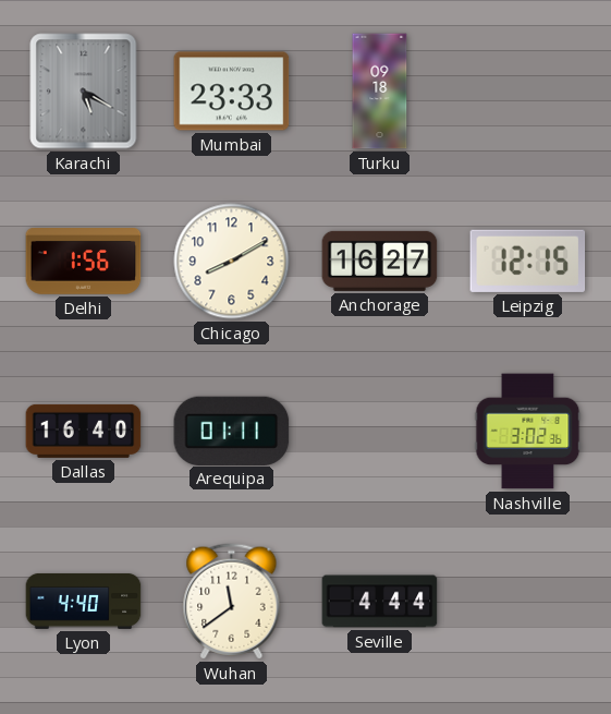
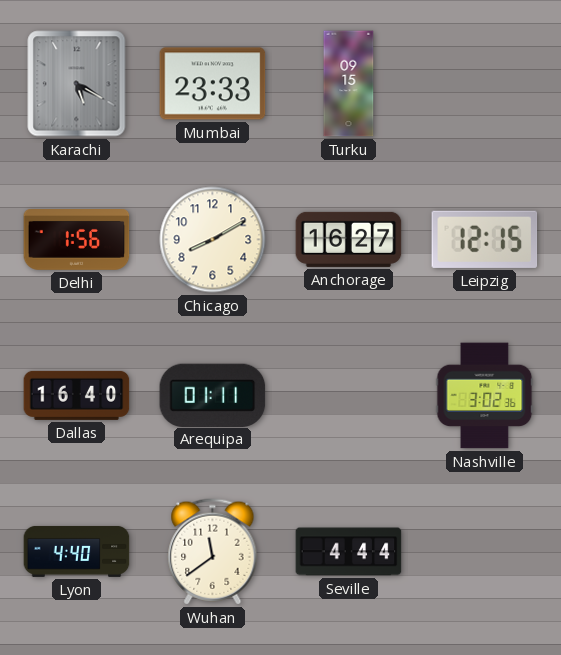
Turku: 09:18 -> 09:15 (349, 84)
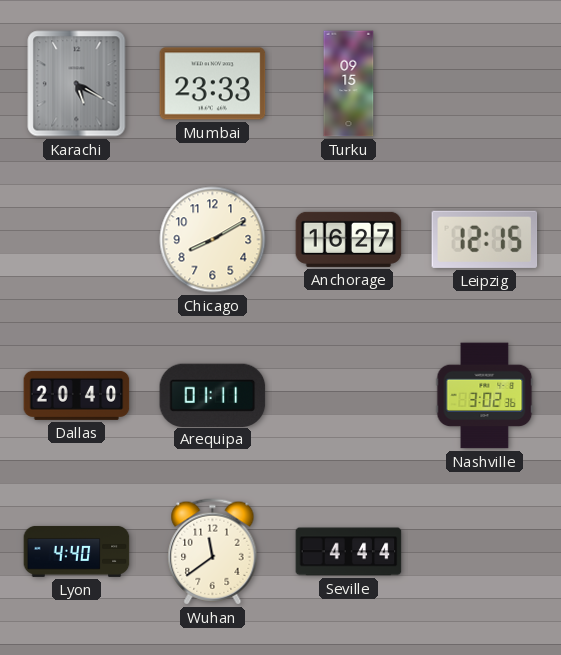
Delhi: 1:56 -> none (77, 240)
Dallas: 16:40 -> 20:40 (77, 395)
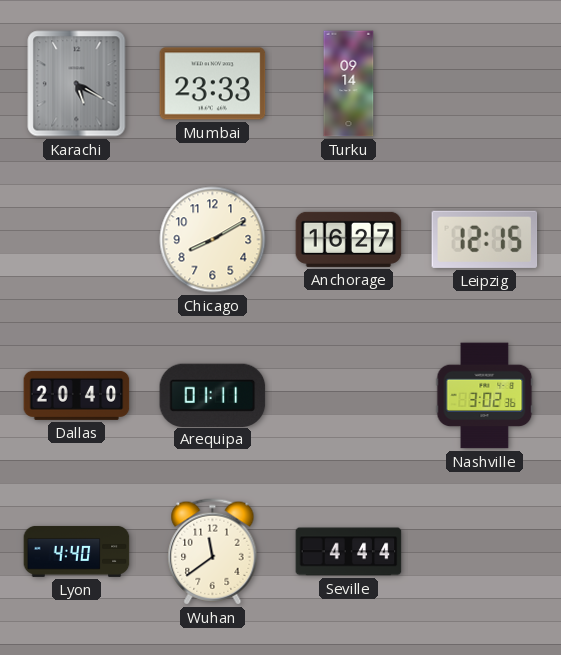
Turku: 09:15 -> 09:14 (349, 84)
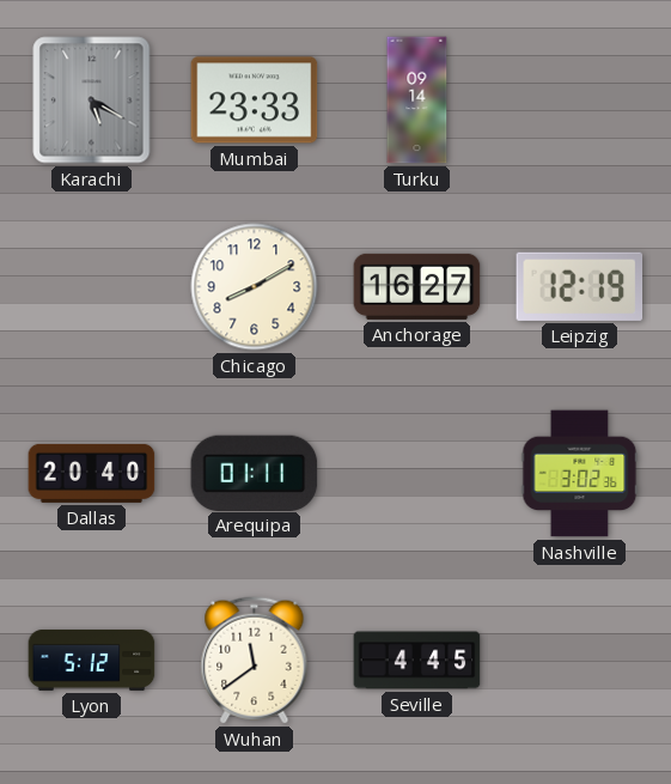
Leipzig: 12:15 -> 12:19 (580, 286)
Lyon: 4:40 -> 5:12 (92, 660)
Seville: 4:44 -> 4:45 (417, 661)
